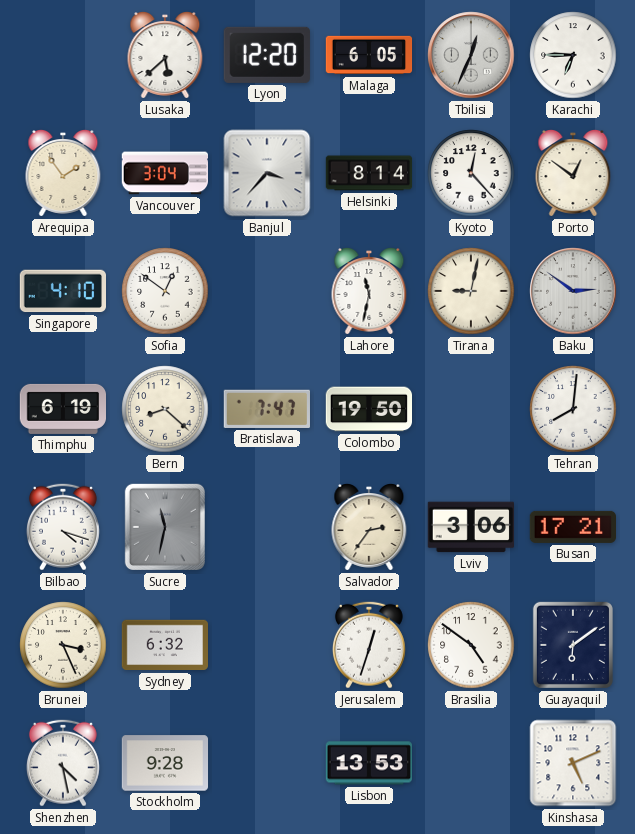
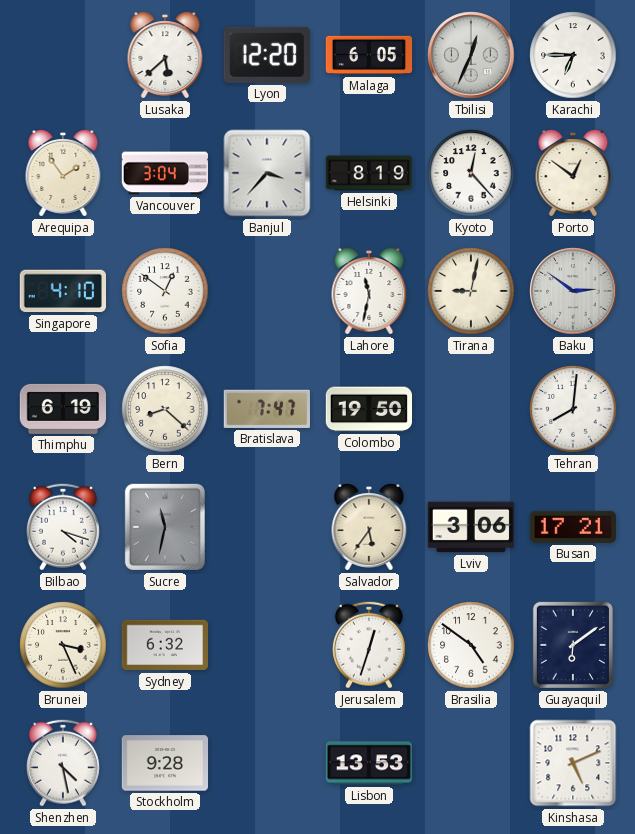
Helsinki: 8:14 -> 8:19 (369, 173)
Salvador: 2:36 -> 5:36 (369, 528)
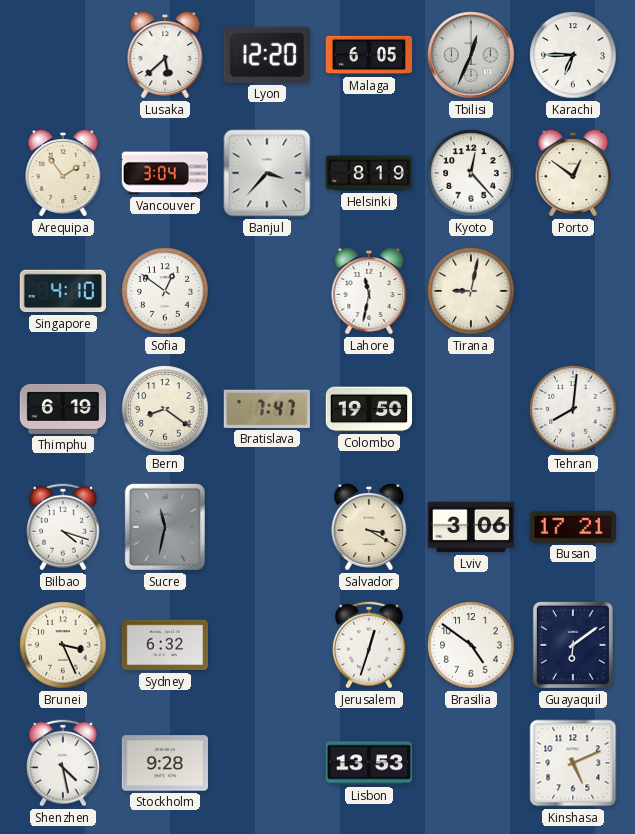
Baku: 2:51 -> none (573, 291)
Bern: 8:22 -> 8:21 (165, 409)
Salvador: 5:36 -> 3:20 (369, 528)
